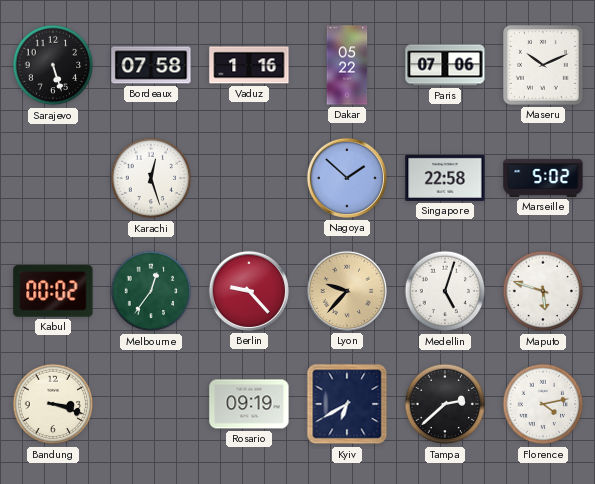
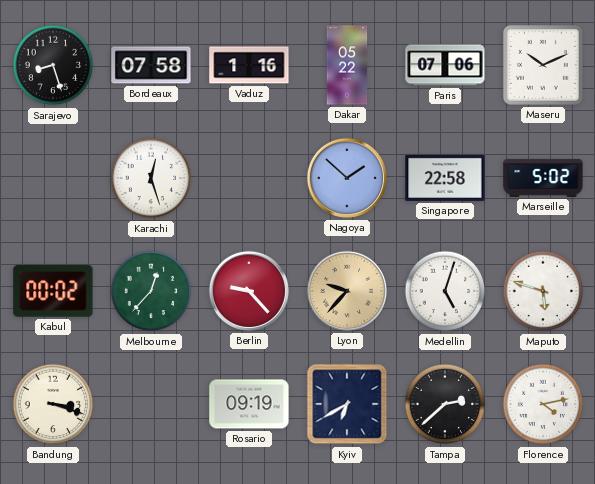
Sarajevo: 5:27 -> 8:27 (53, 65)
Melbourne: 12:36 -> 12:37 (151, 291)
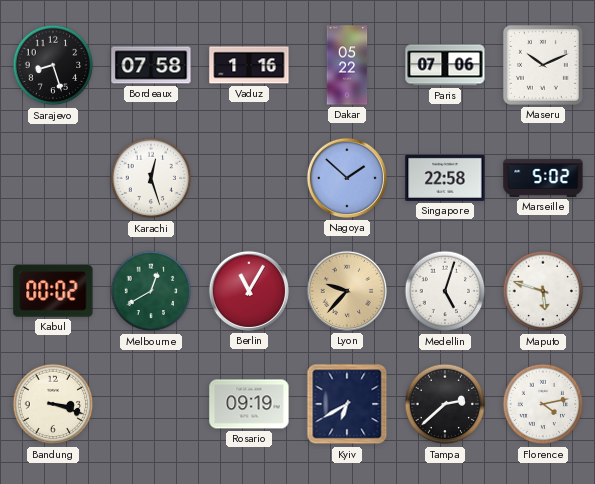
Melbourne: 12:37 -> 12:40 (151, 291)
Berlin: 9:23 -> 11:05 (249, 291)
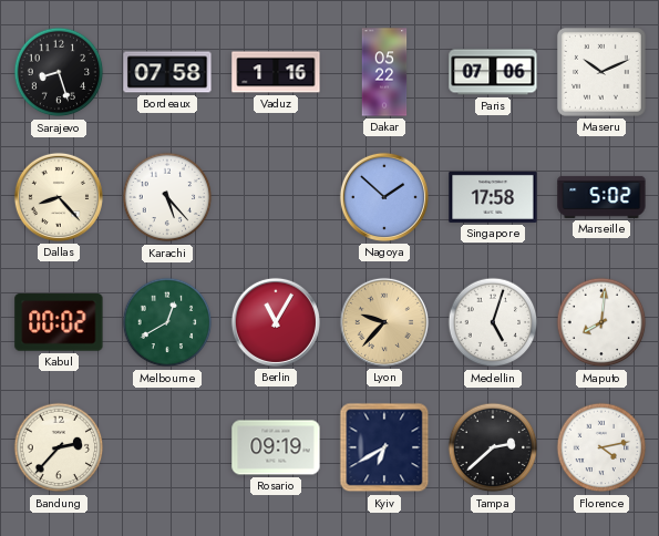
Dallas: none -> 8:23 (59, 197)
Karachi: 12:27 -> 5:23 (167, 197)
Singapore: 22:58 -> 17:58 (493, 197)
Maputo: 5:48 -> 8:01 (601, 322)
Bandung: 3:18 -> 2:37 (59, 447)
